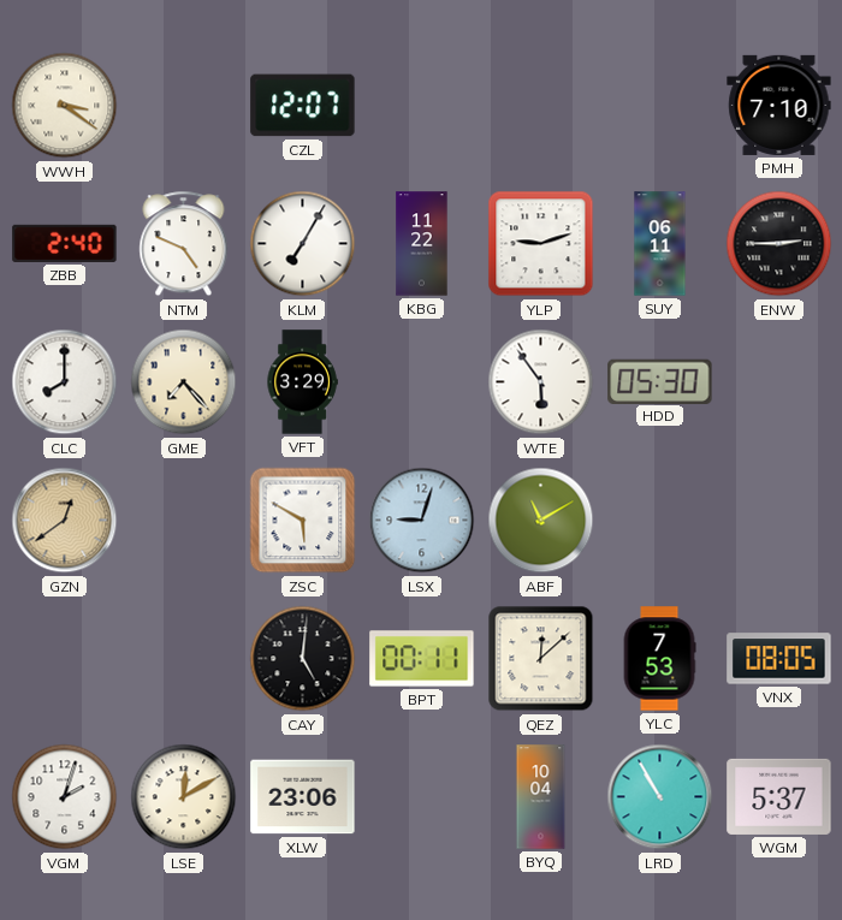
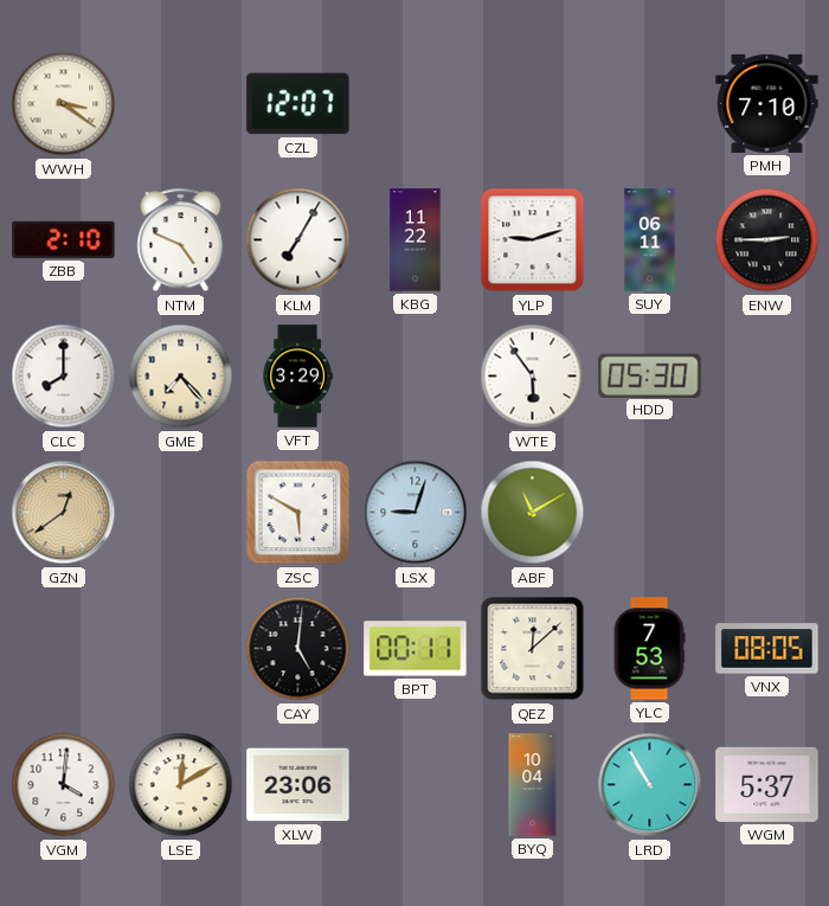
ZBB: 2:40 -> 2:10 (64, 239)
VGM: 2:03 -> 4:01 (64, 785)
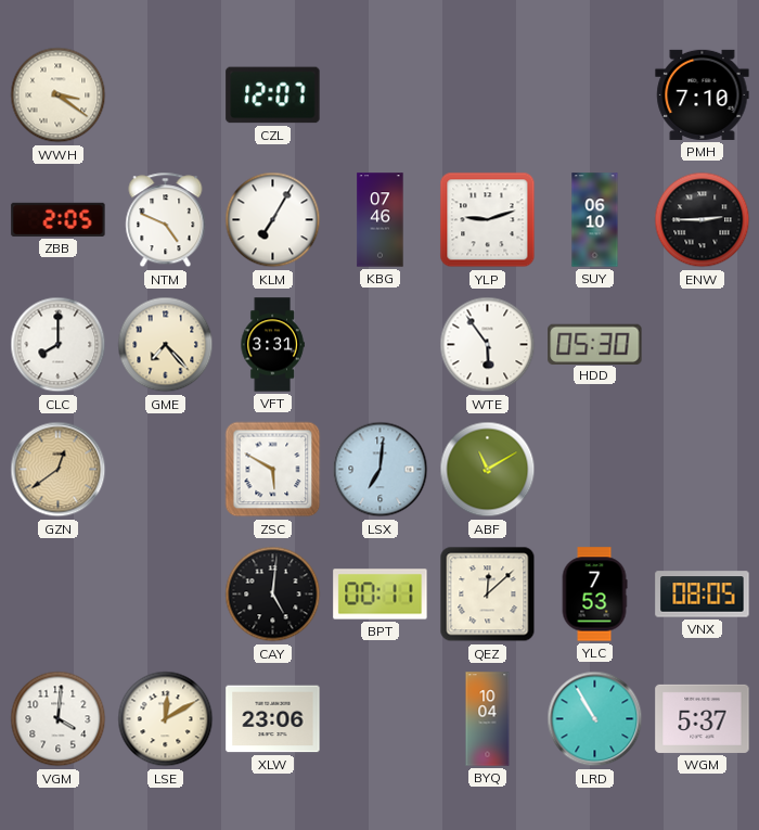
ZBB: 2:10 -> 2:05 (59, 219)
KBG: 11:22 -> 07:46 (381, 220)
SUY: 06:11 -> 06:10 (595, 220)
VFT: 3:29 -> 3:31 (272, 345)
LSX: 9:03 -> 7:01 (381, 470)
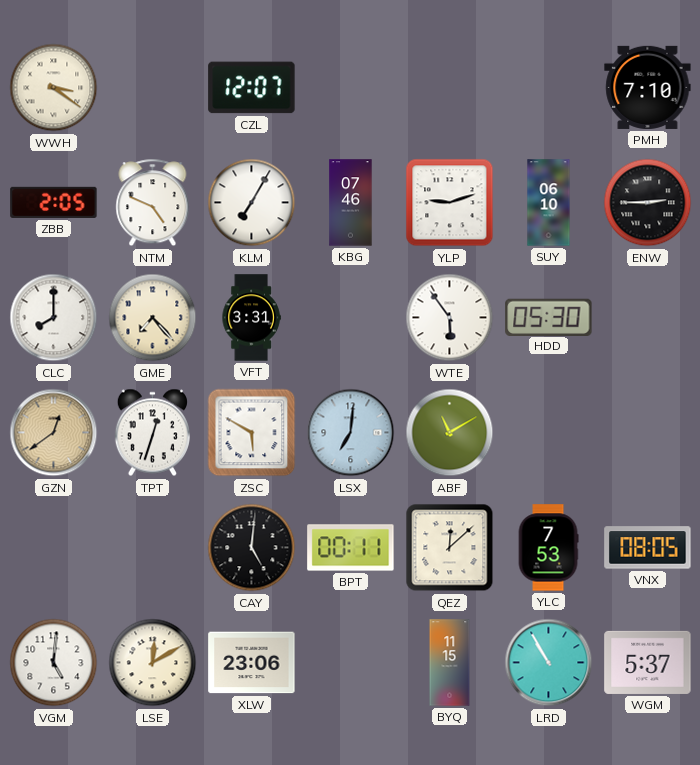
TPT: none -> 12:33 (152, 433)
VGM: 4:01 -> 5:01 (54, 663)
BYQ: 10:04 -> 11:15 (450, 663)
